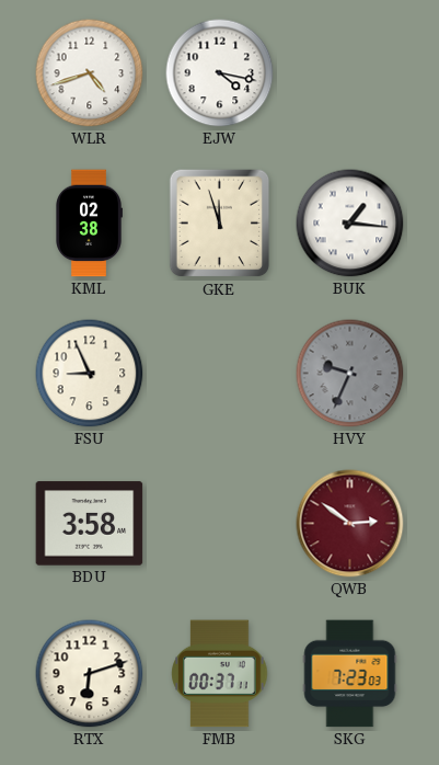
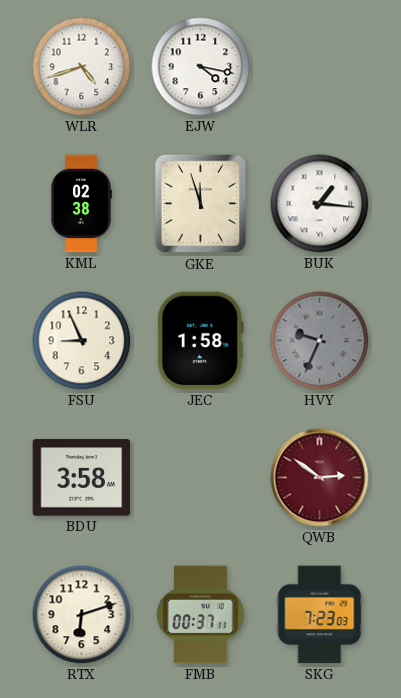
JEC: none -> 1:58 (200, 341)
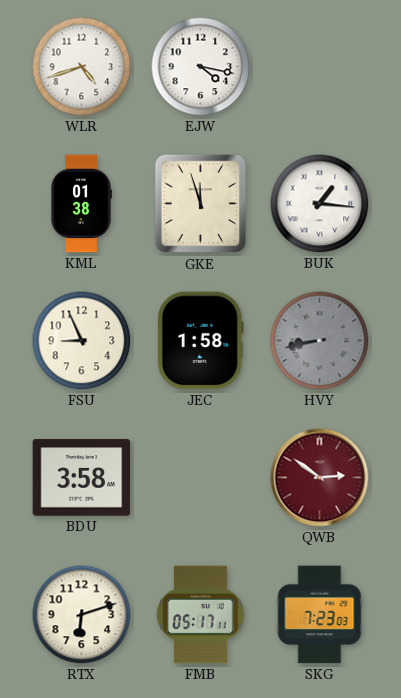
KML: 02:38 -> 01:38 (82, 204)
HVY: 9:34 -> 8:43 (320, 341)
FMB: 00:37 -> 05:17 (201, 615)
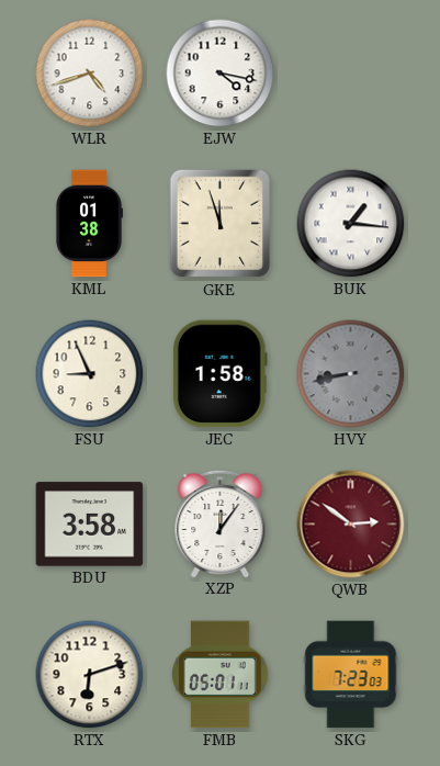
XZP: none -> 12:06 (221, 523)
FMB: 05:17 -> 05:01 (221, 675)
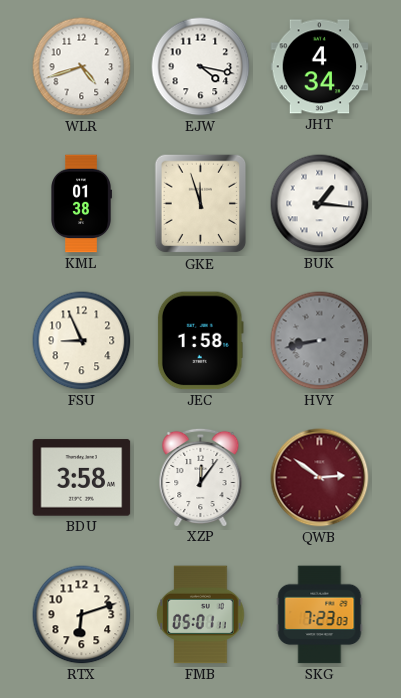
JHT: none -> 4:34 (320, 67)
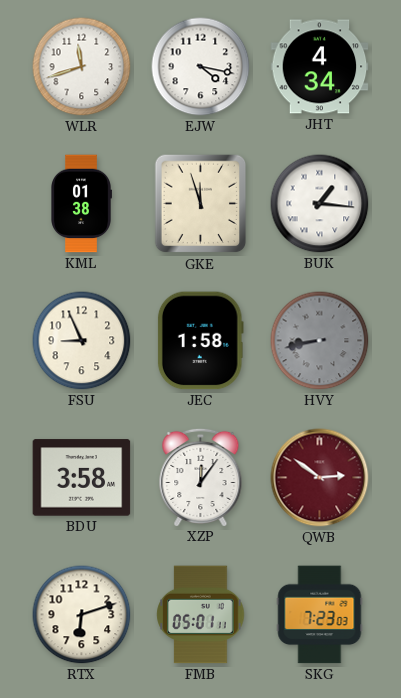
WLR: 4:42 -> 11:42 (82, 67)
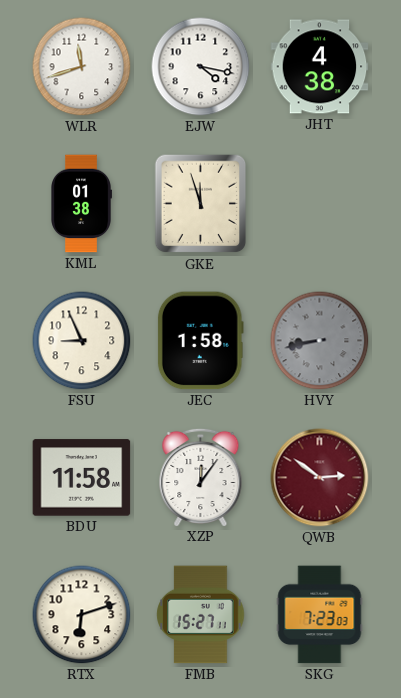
JHT: 4:34 -> 4:38 (320, 67)
BUK: 1:16 -> none (320, 204)
BDU: 3:58 -> 11:58 (82, 478)
FMB: 05:01 -> 15:27 (201, 615)
